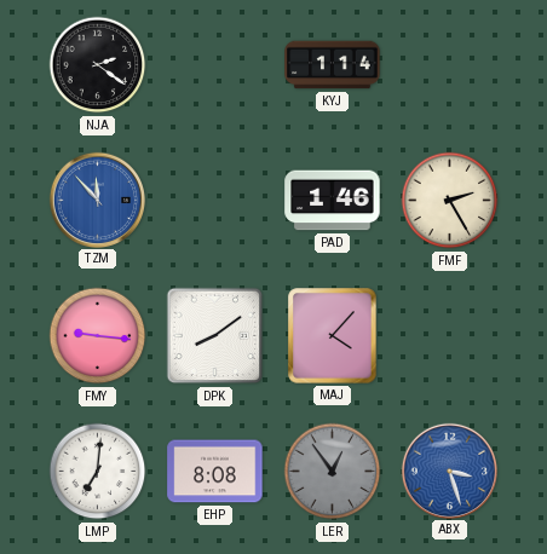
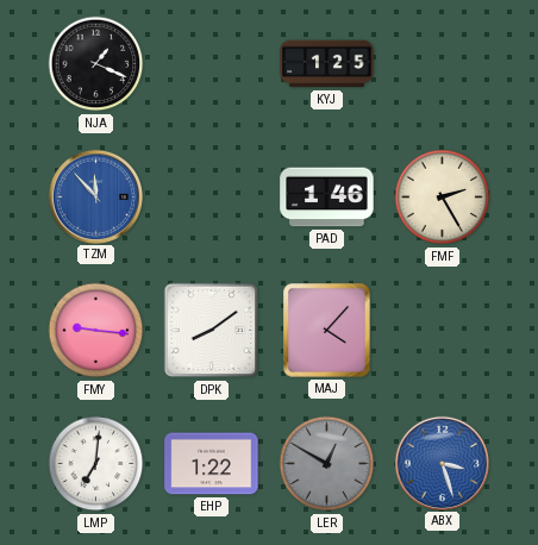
NJA: 2:21 -> 1:19 (96, 64)
KYJ: 1:14 -> 1:25 (327, 64)
EHP: 8:08 -> 1:22 (212, 464)
LER: 12:54 -> 12:50 (327, 464)
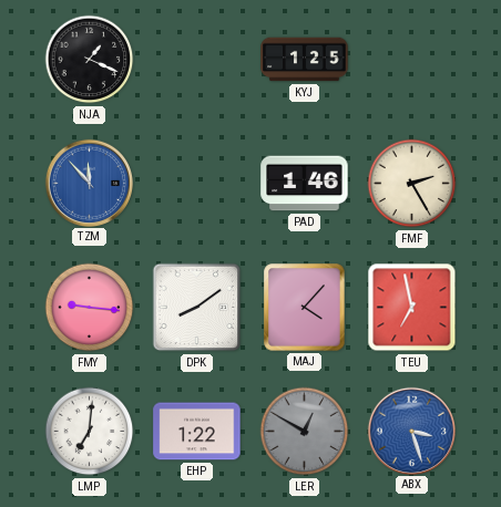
TEU: none -> 6:58 (412, 308)
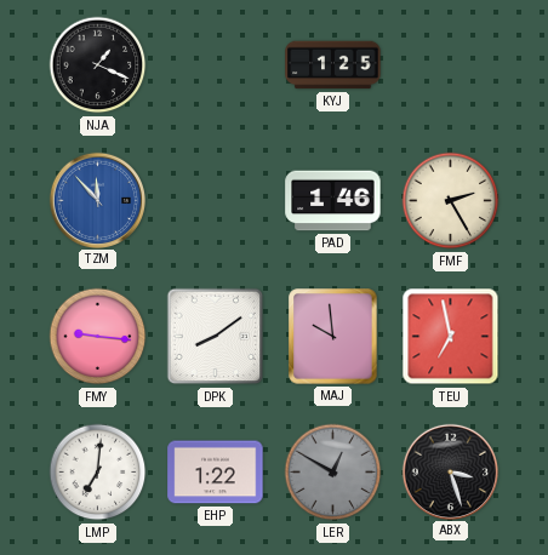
MAJ: 4:07 -> 9:59 (333, 337)
ABX dial: blue -> black (450, 471)
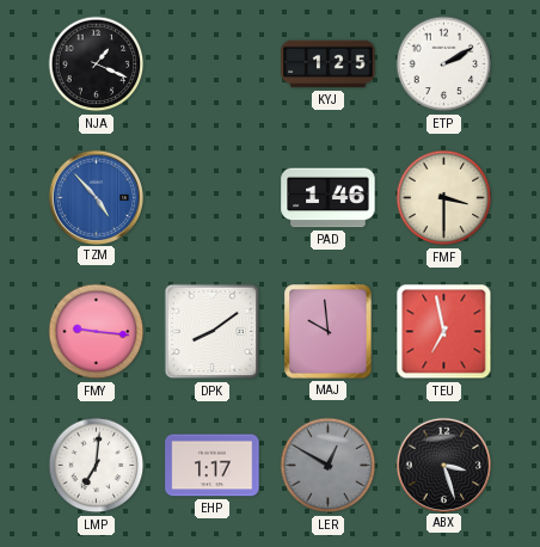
ETP: none -> 2:10 (444, 64)
TZM: 11:53 -> 4:53 (96, 197)
FMF: 2:25 -> 3:30 (444, 198)
EHP: 1:22 -> 1:17 (213, 466)
